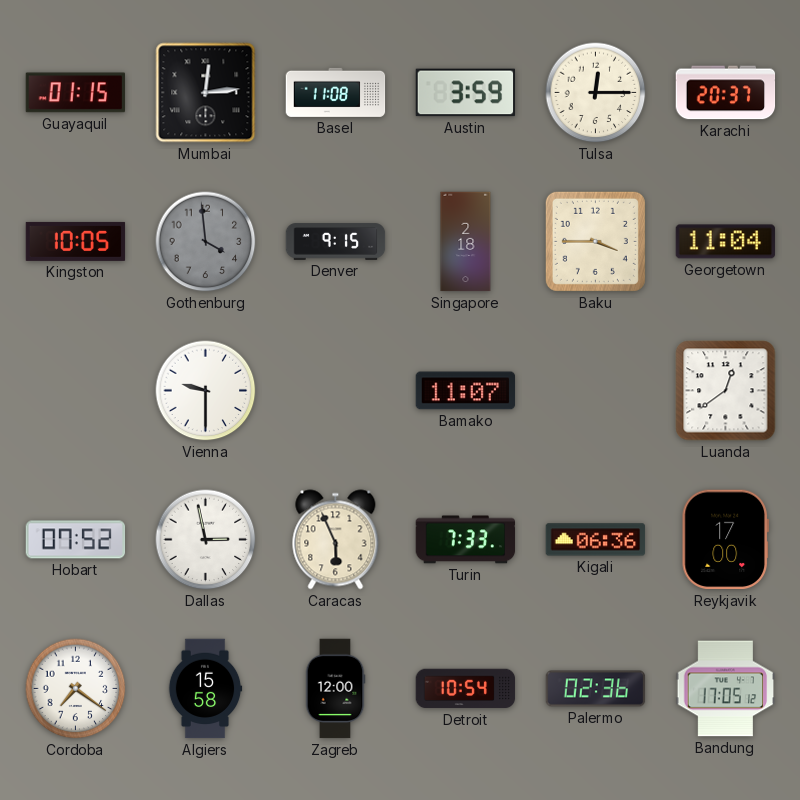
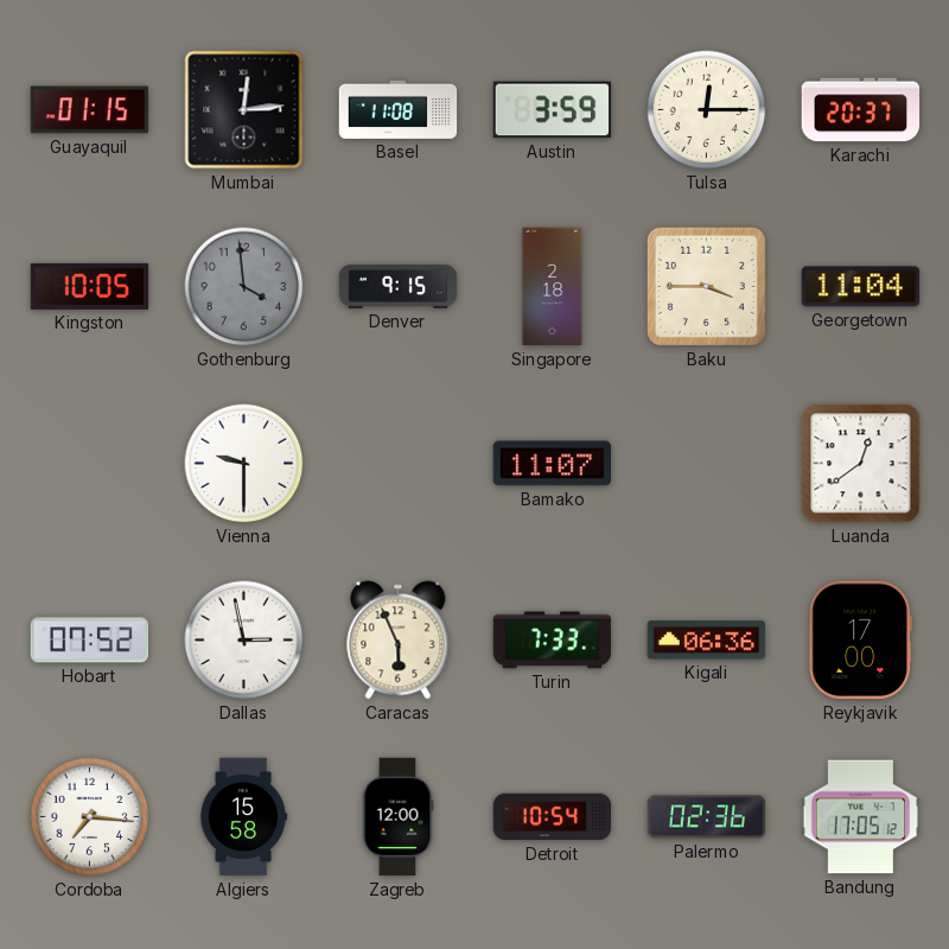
Cordoba: 7:21 -> 7:16 (90, 817)
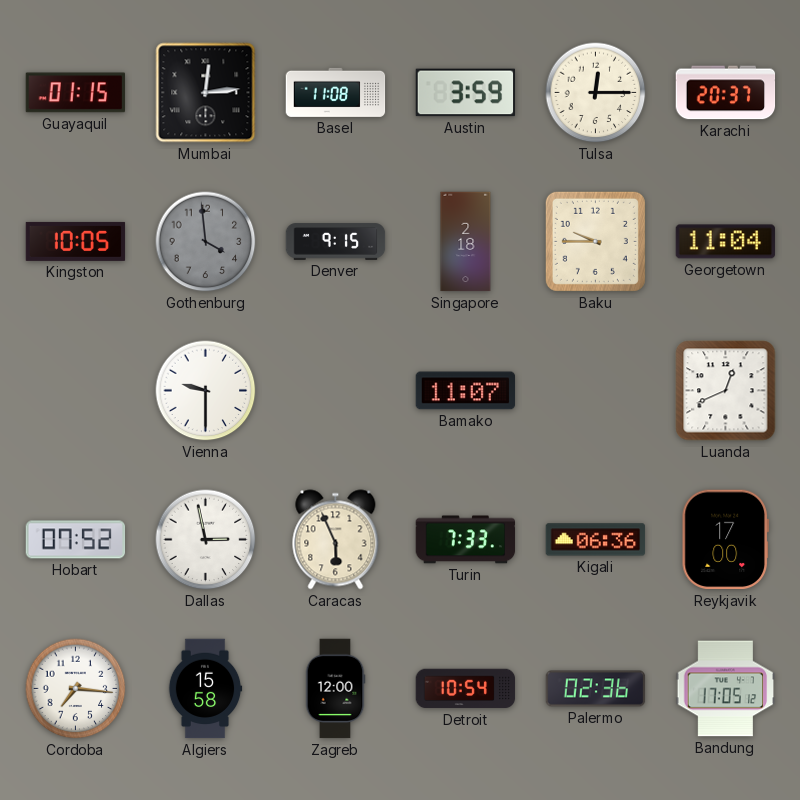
Baku: 3:45 -> 9:45 (595, 241)
Luanda: 12:39 -> 12:41 (726, 391)
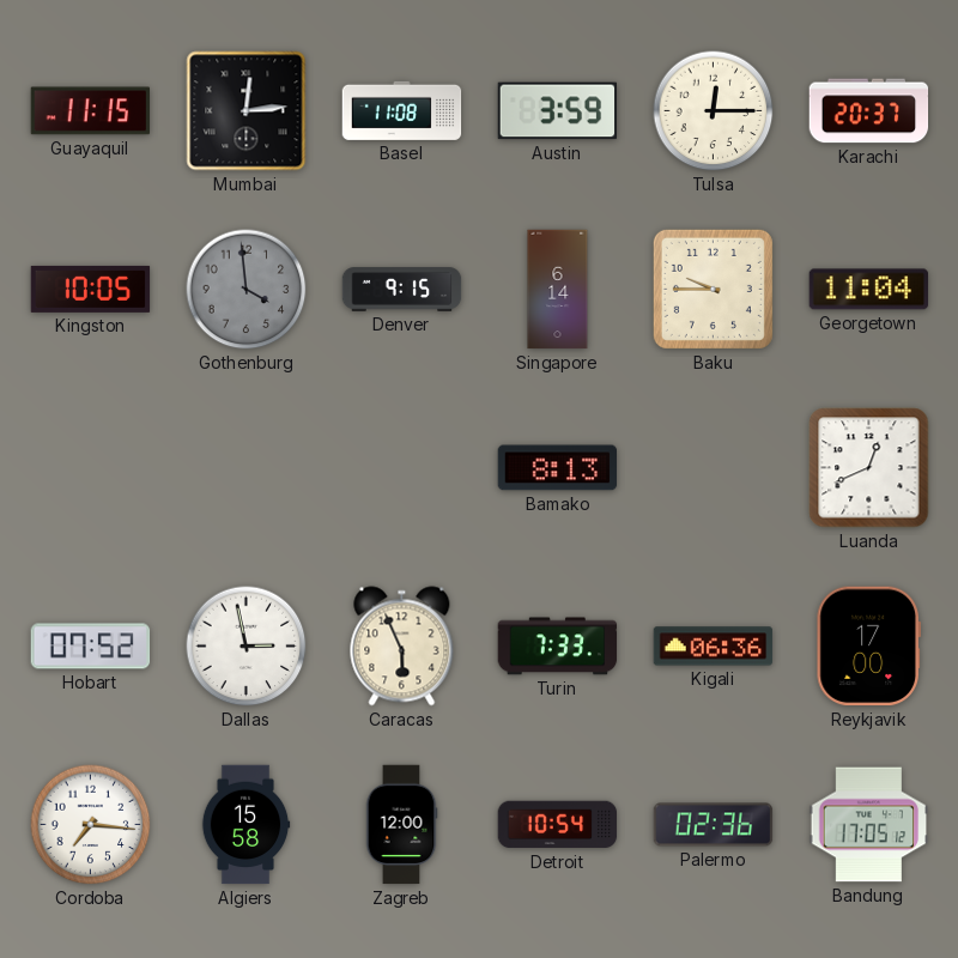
Guayaquil: 01:15 -> 11:15 (91, 111)
Singapore: 2:18 -> 6:14 (558, 290)
Vienna: 9:30 -> none (206, 391)
Bamako: 11:07 -> 8:13 (558, 468)
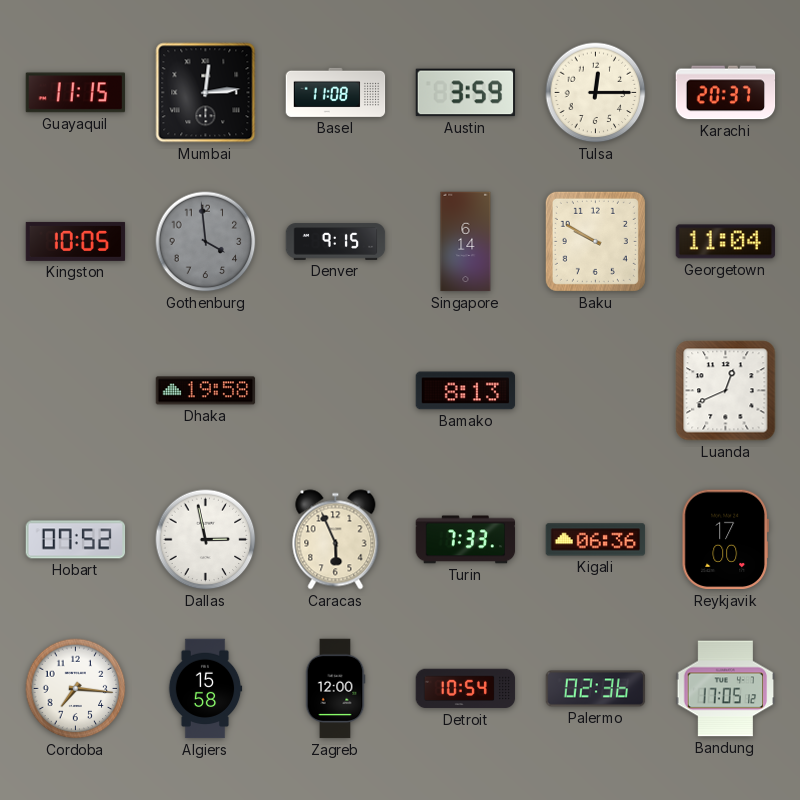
Baku: 9:45 -> 9:50 (595, 241)
Dhaka: none -> 19:58 (206, 391)
